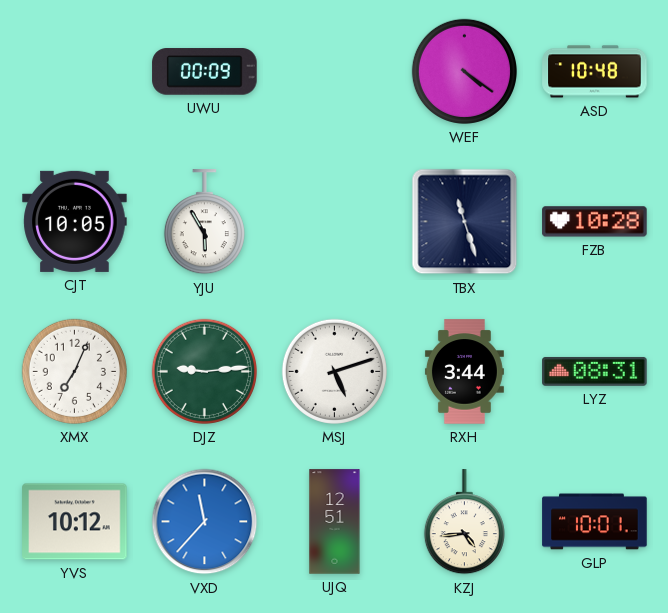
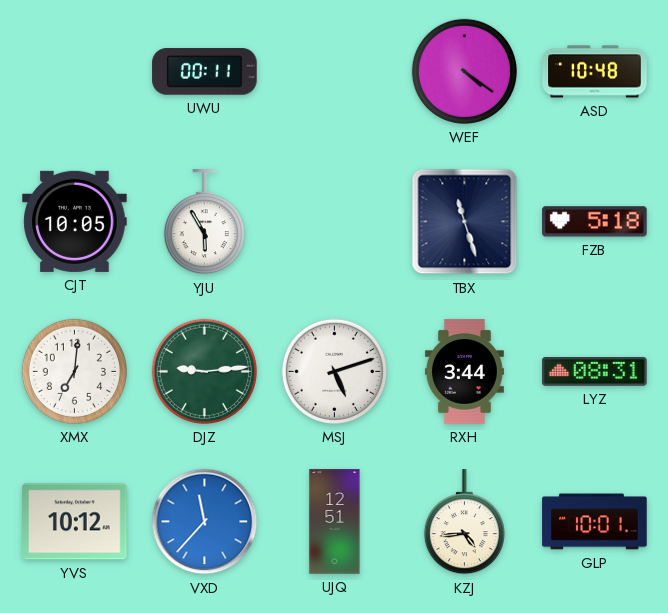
UWU: 00:09 -> 00:11 (205, 72)
FZB: 10:28 -> 5:18 (595, 222)
XMX: 7:04 -> 7:01 (74, 371)
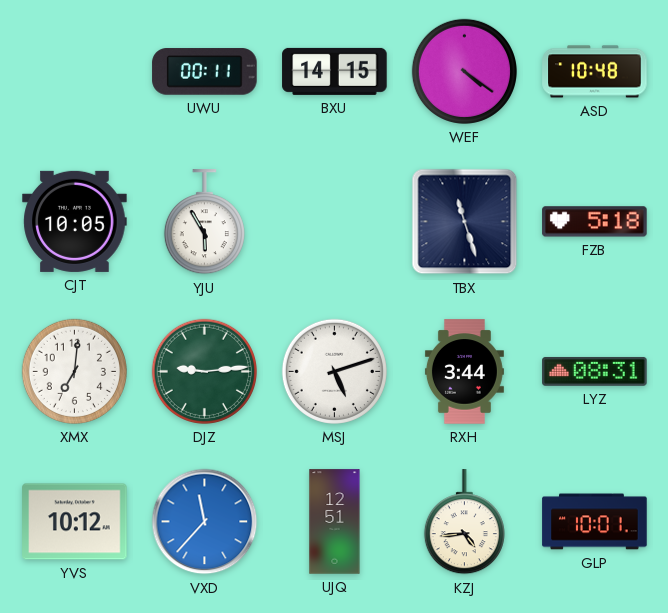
BXU: none -> 14:15 (335, 71)
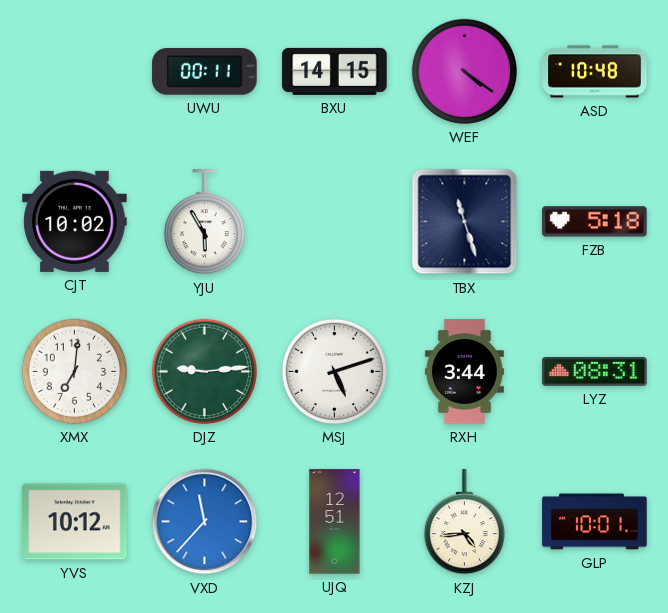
CJT: 10:05 -> 10:02 (75, 221)
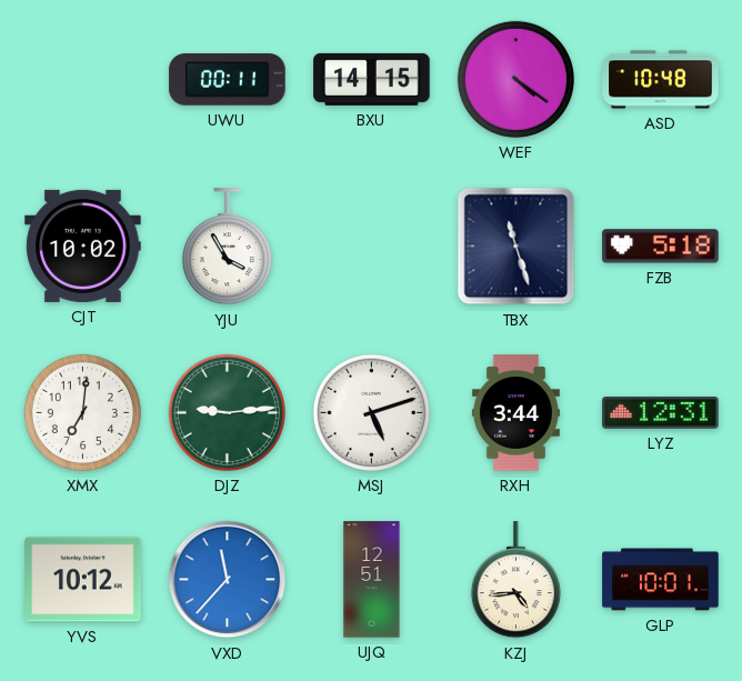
YJU: 5:55 -> 3:55 (227, 247)
LYZ: 08:31 -> 12:31 (661, 412)
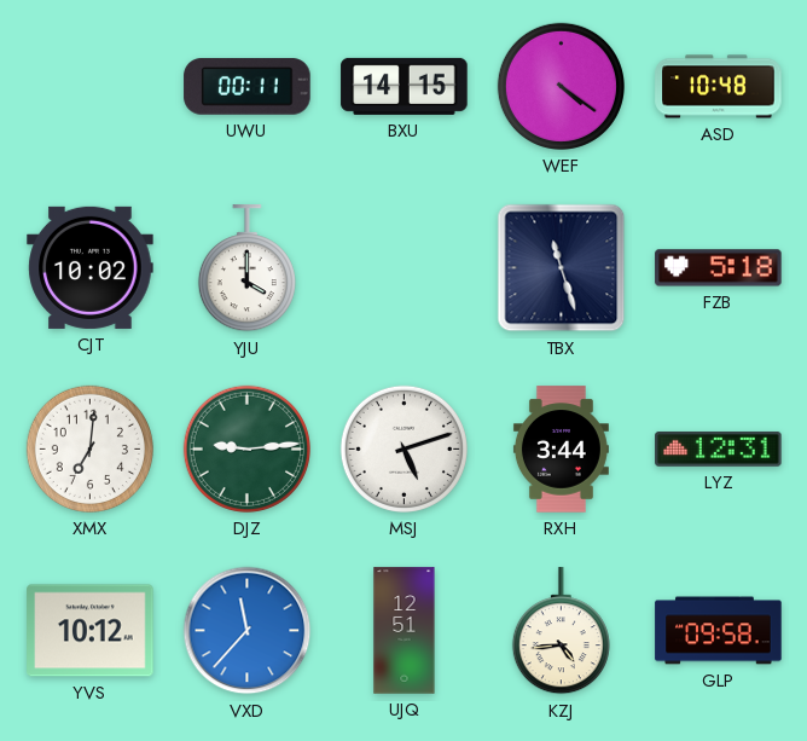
YJU: 3:55 -> 4:00 (246, 268)
GLP: 10:01 -> 09:58 (719, 631)
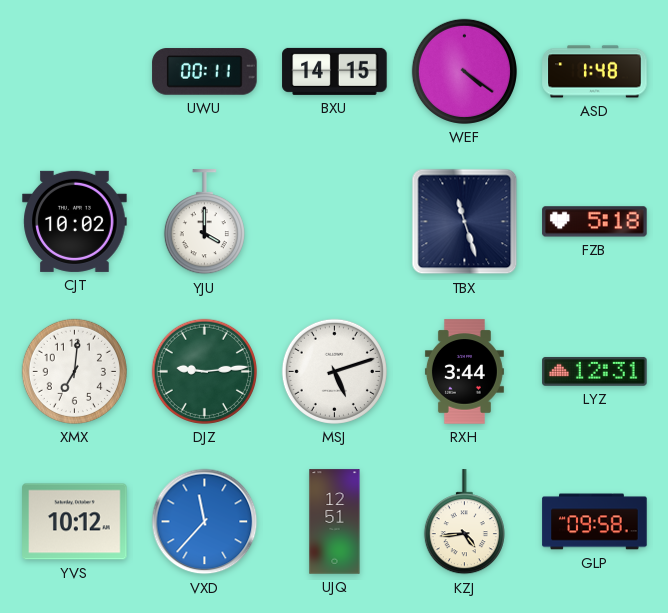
ASD: 10:48 -> 1:48 (595, 72)
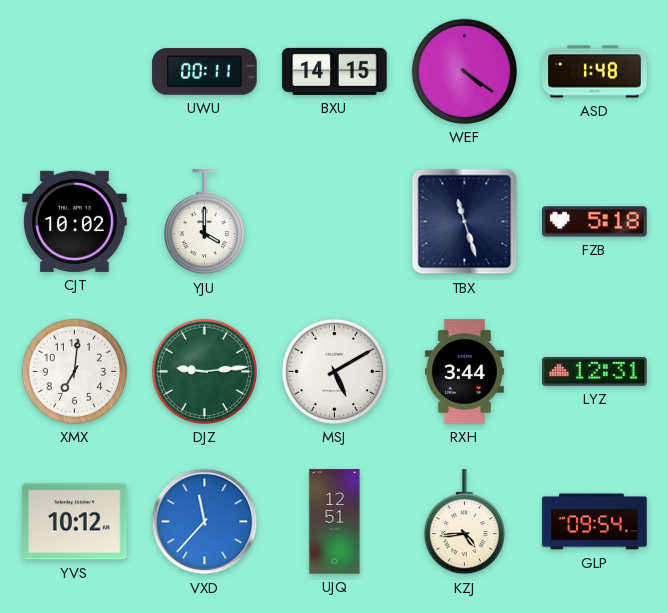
MSJ: 5:12 -> 5:10 (334, 371)
GLP: 09:58 -> 09:54 (595, 522)
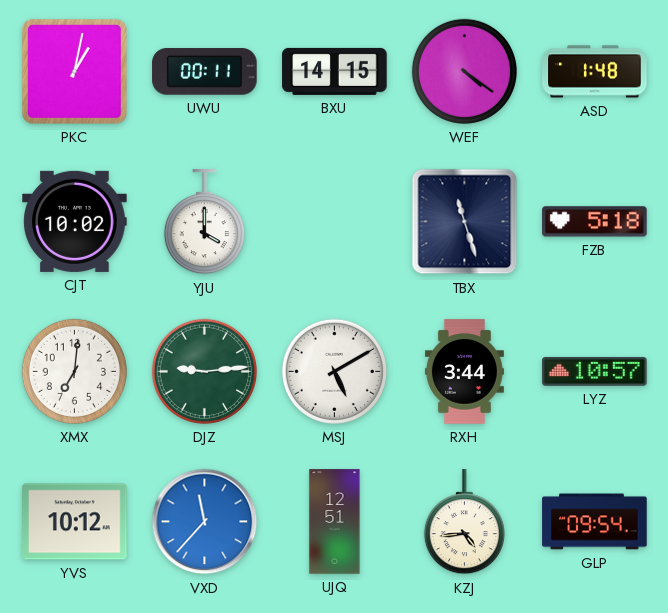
PKC: none -> 1:02 (74, 71)
LYZ: 12:31 -> 10:57 (595, 371)
